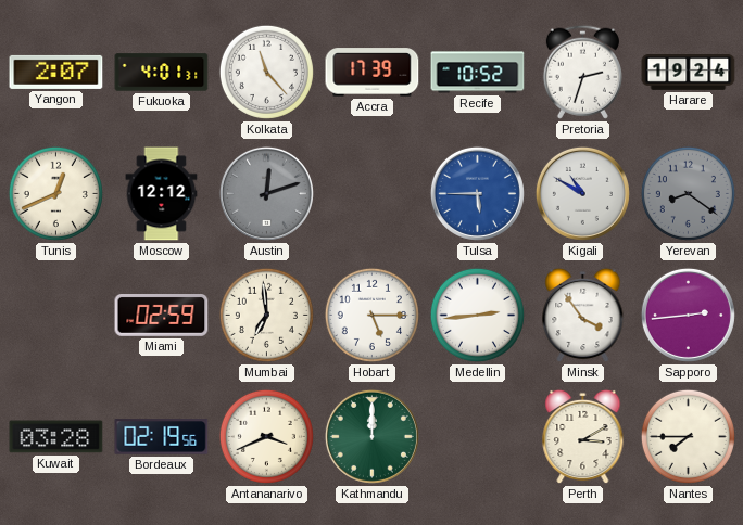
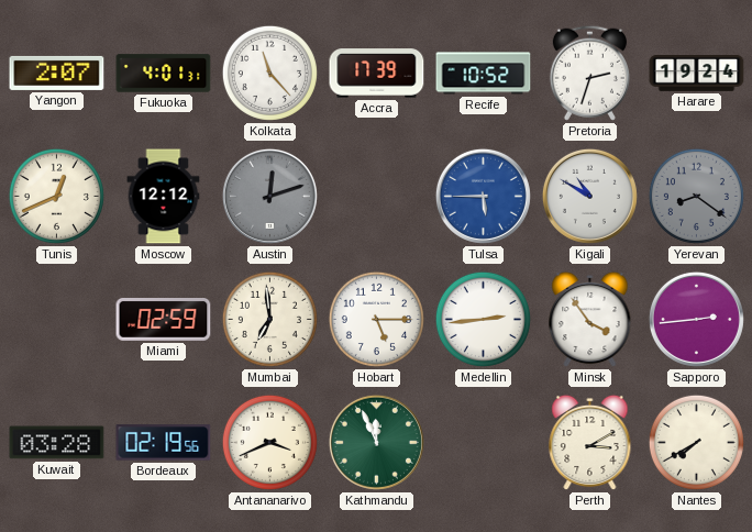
Kathmandu: 12:00 -> 11:56 (376, 442)
Nantes: 7:45 -> 7:40 (696, 442)
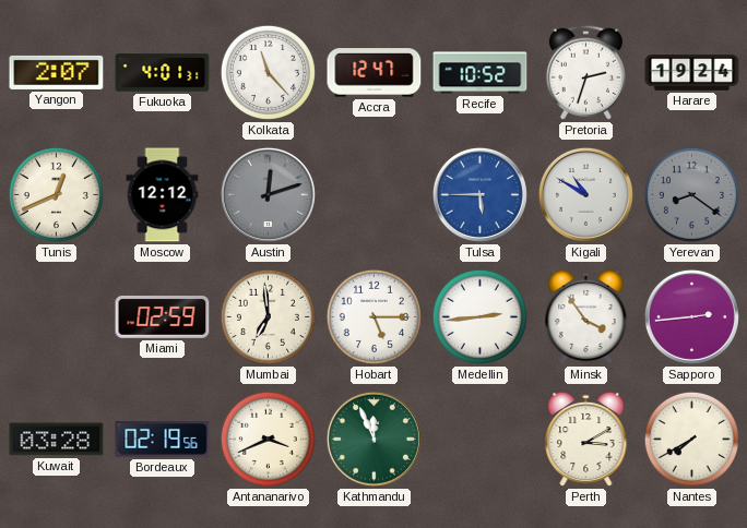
Accra: 17:39 -> 12:47 (375, 73)
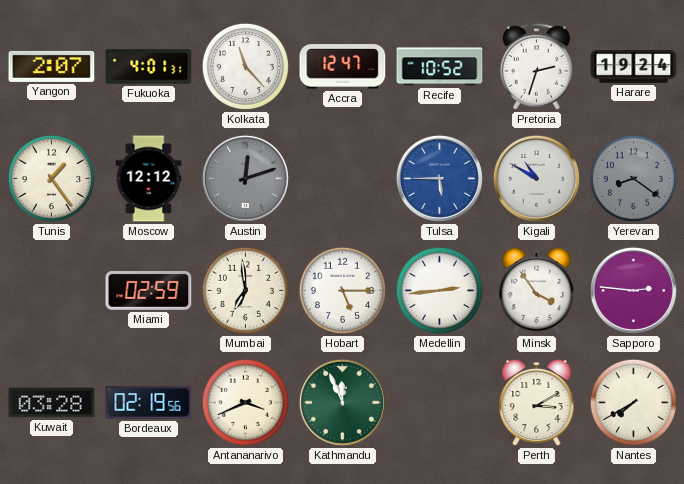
Tunis: 12:41 -> 1:24 (51, 178)
Sapporo: 2:44 -> 2:46 (633, 290)
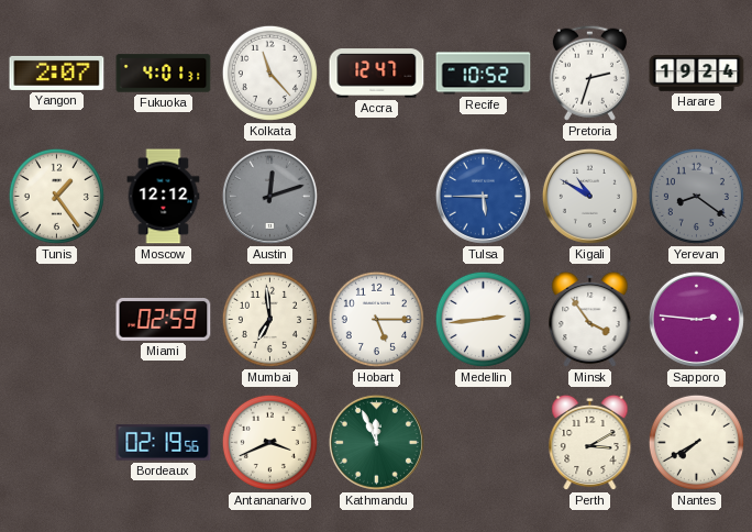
Kuwait: 03:28 -> none (52, 403)
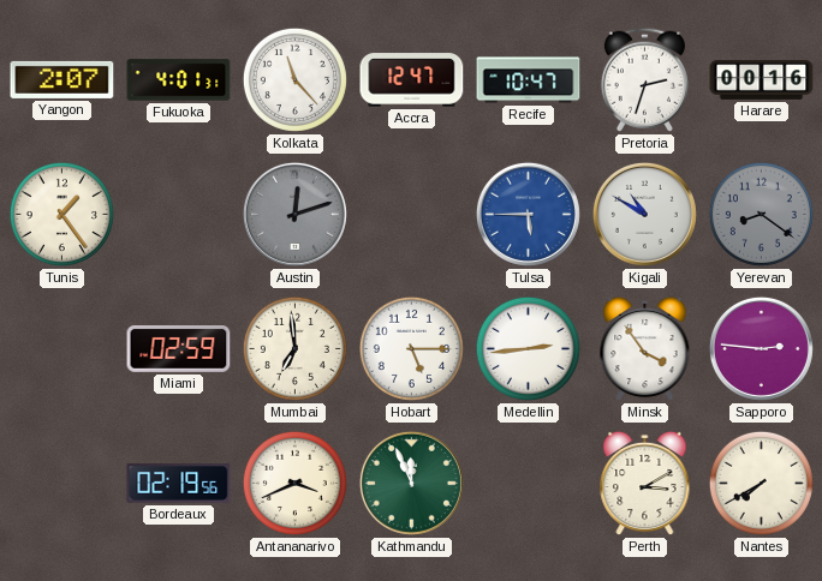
Recife: 10:52 -> 10:47 (529, 80)
Harare: 19:24 -> 00:16 (762, 80)
Moscow: 12:12 -> none (164, 197)
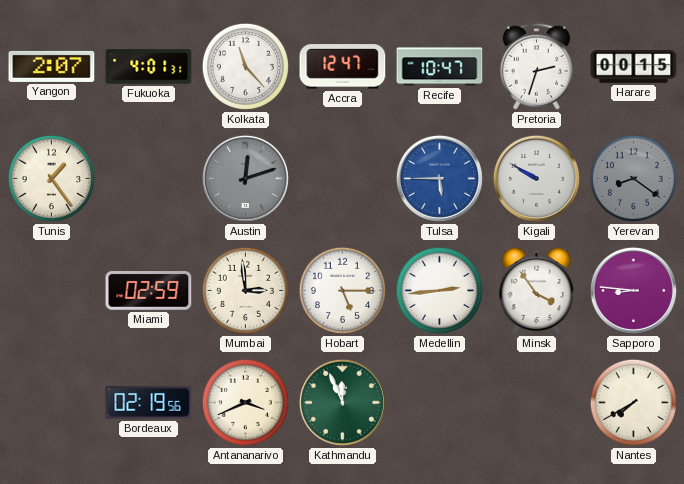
Harare: 00:16 -> 00:15 (634, 67)
Kigali: 10:50 -> 9:50 (536, 178)
Mumbai: 6:59 -> 2:59 (245, 290)
Sapporo: 2:46 -> 8:46 (633, 290)
Perth: 3:10 -> none (645, 484)
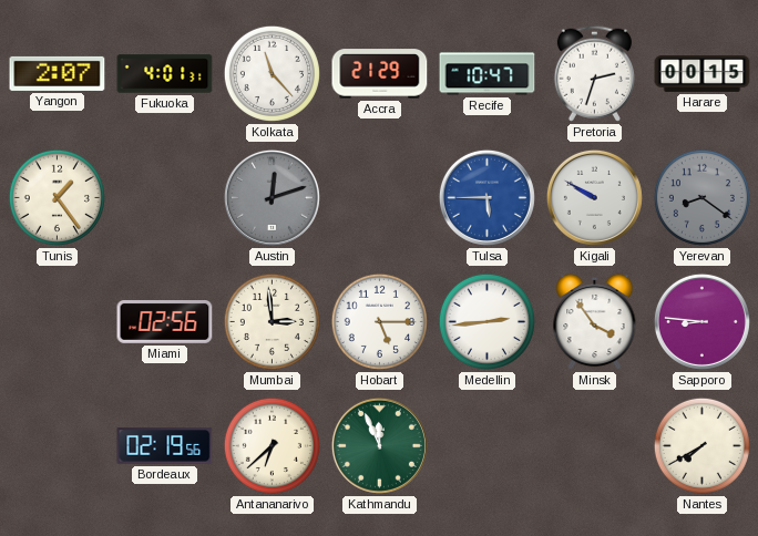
Accra: 12:47 -> 21:29 (380, 74)
Miami: 02:59 -> 02:56 (165, 322)
Antananarivo: 3:41 -> 6:38 (272, 445)
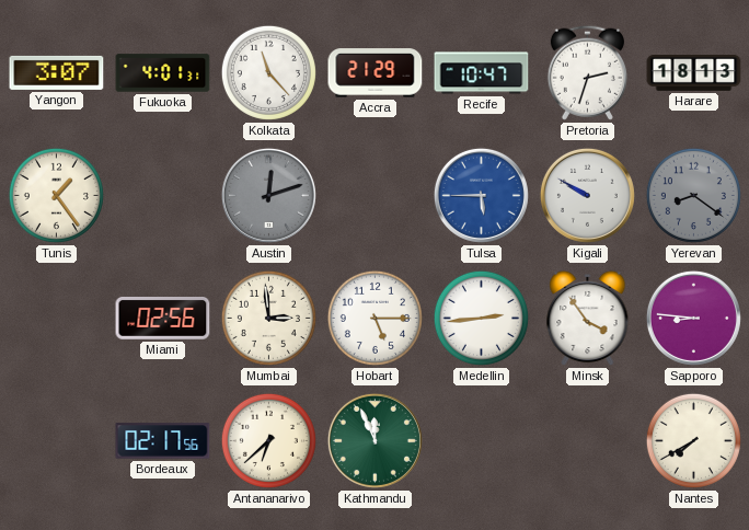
Yangon: 2:07 -> 3:07 (57, 72)
Harare: 00:15 -> 18:13 (694, 73)
Bordeaux: 02:19 -> 02:17 (163, 441)
